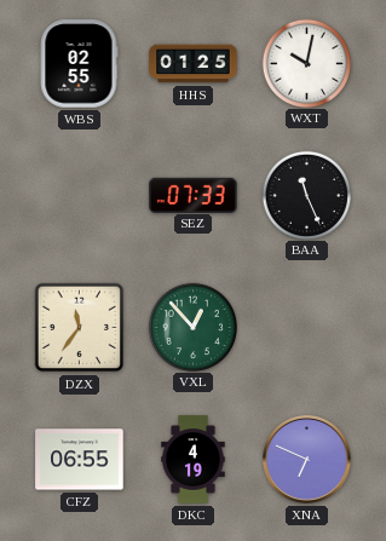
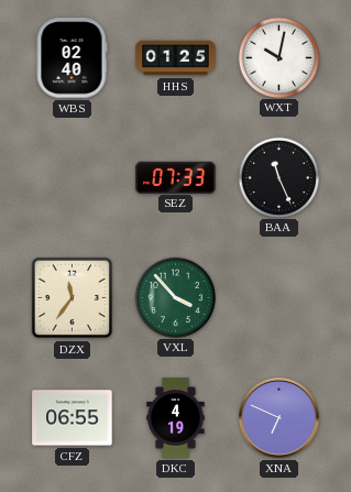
WBS: 02:55 -> 02:40 (72, 58)
VXL: 12:53 -> 3:53 (175, 297)
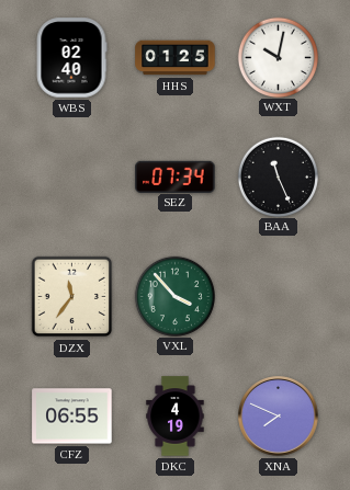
SEZ: 07:33 -> 07:34 (176, 176)
XNA: 6:49 -> 7:49 (279, 417)
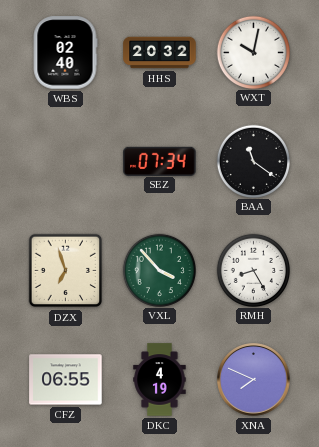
HHS: 01:25 -> 20:32 (160, 53)
BAA: 11:26 -> 11:21 (253, 161)
DZX: 11:36 -> 6:57 (66, 271)
RMH: none -> 8:25 (253, 270)
